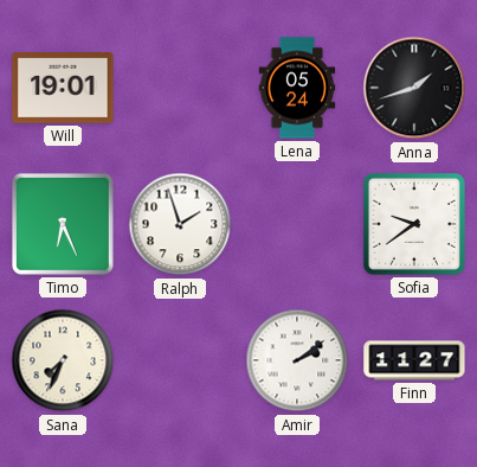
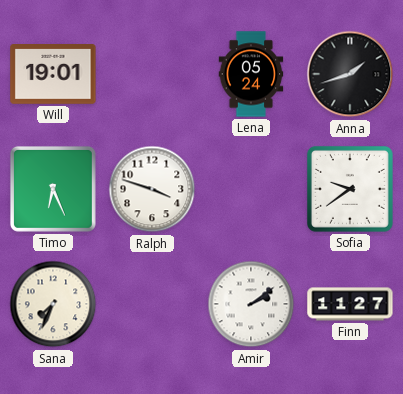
Ralph: 1:57 -> 3:48 (152, 189)
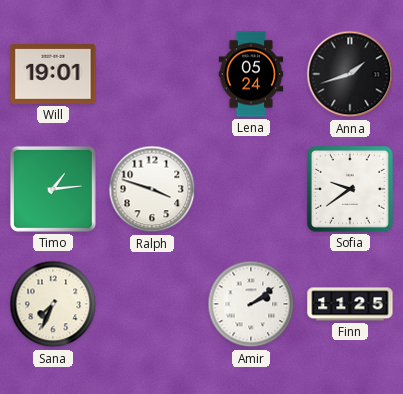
Timo: 6:26 -> 1:14 (53, 189)
Finn: 11:27 -> 11:25 (350, 304)
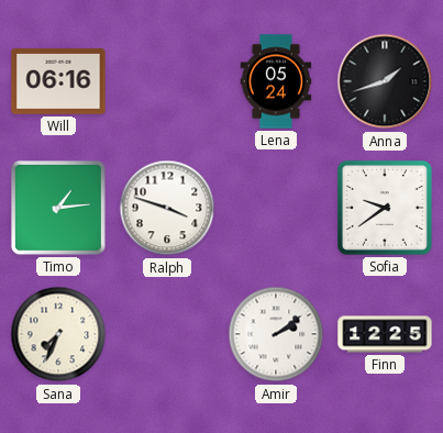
Will: 19:01 -> 06:16 (58, 82)
Finn: 11:25 -> 12:25 (385, 334)
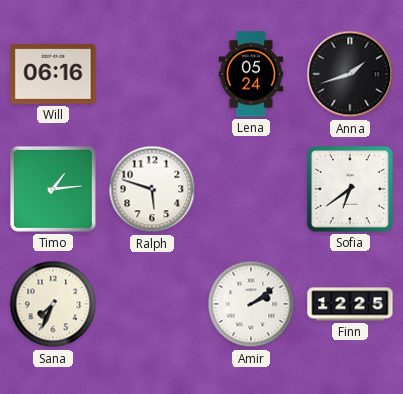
Ralph: 3:48 -> 5:48 (152, 189)
Sofia: 9:39 -> 6:39 (350, 189)
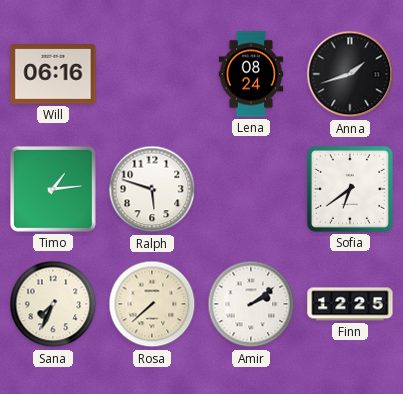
Lena: 05:24 -> 08:24 (251, 74)
Rosa: none -> 7:38 (152, 304)
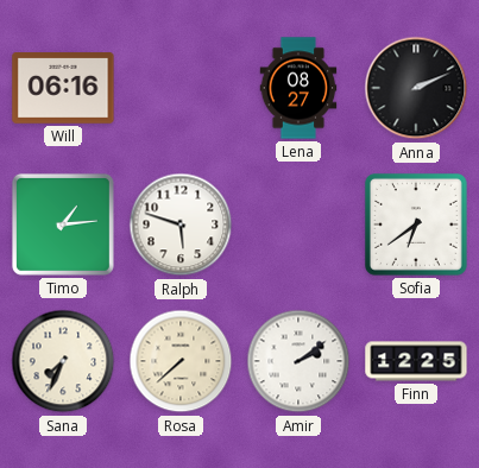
Lena: 08:24 -> 08:27 (298, 88)
Anna: 1:42 -> 2:11 (416, 88)
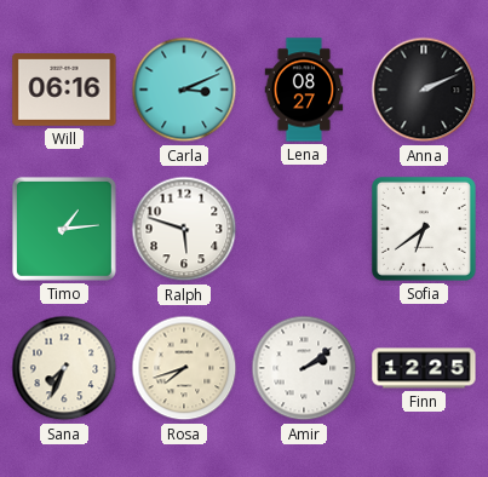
Carla: none -> 3:11 (184, 90)
Rosa: 7:38 -> 7:42 (184, 368)
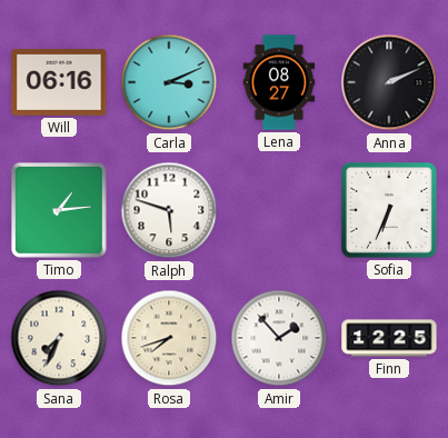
Sofia: 6:39 -> 6:34 (389, 210)
Amir: 2:09 -> 1:53 (279, 338)
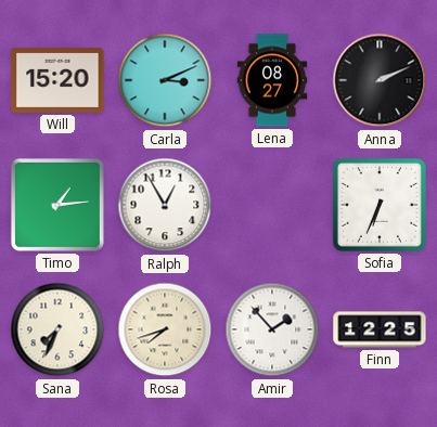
Will: 06:16 -> 15:20 (57, 81)
Ralph: 5:48 -> 12:55 (165, 205)
